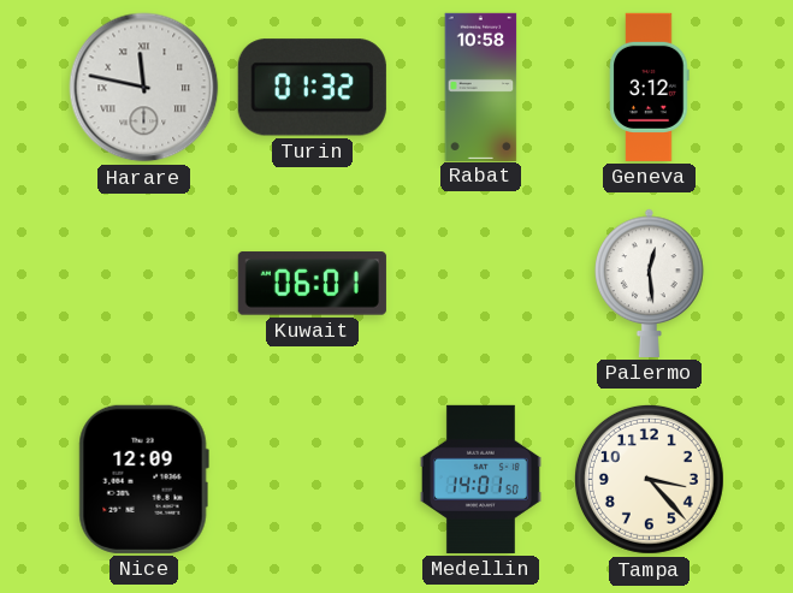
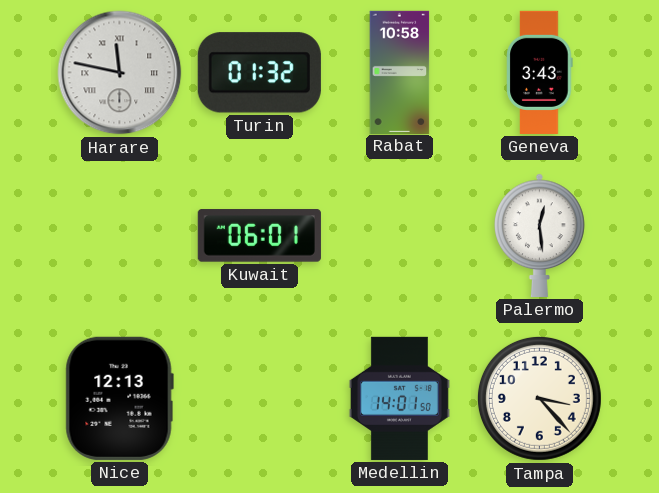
Geneva: 3:12 -> 3:43 (540, 72)
Nice: 12:09 -> 12:13 (119, 398)
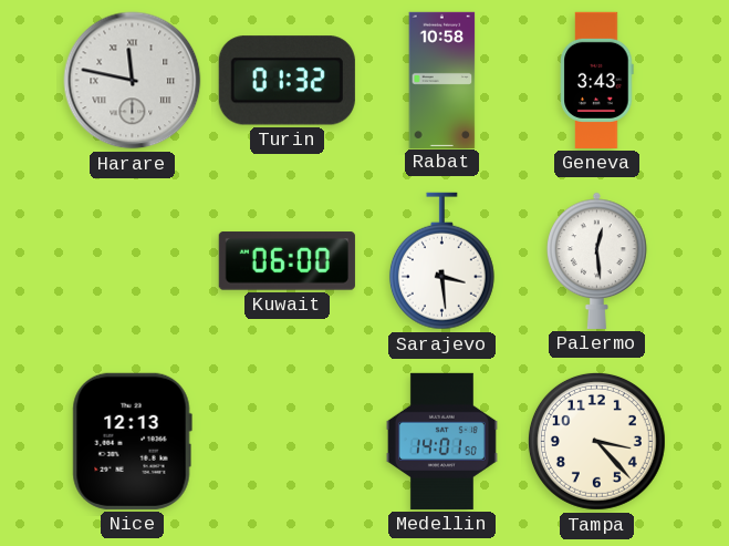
Kuwait: 06:01 -> 06:00 (287, 261)
Sarajevo: none -> 3:29 (441, 261)
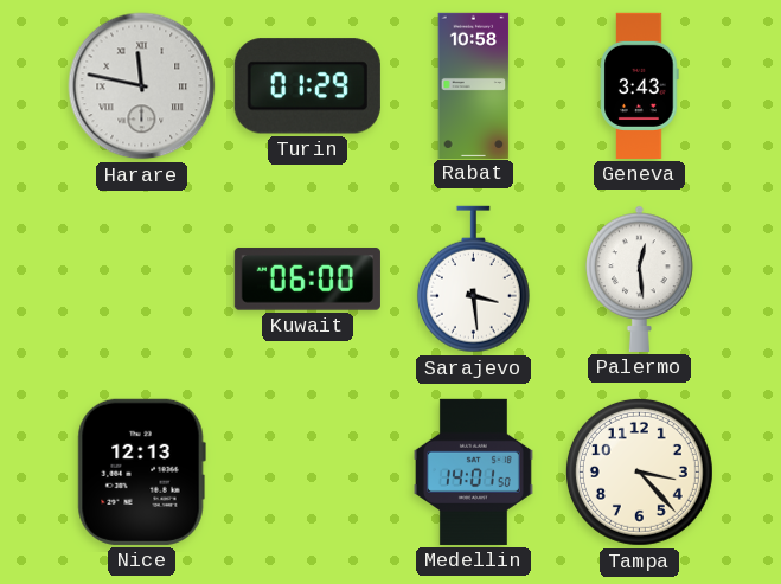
Turin: 01:32 -> 01:29 (307, 86)
